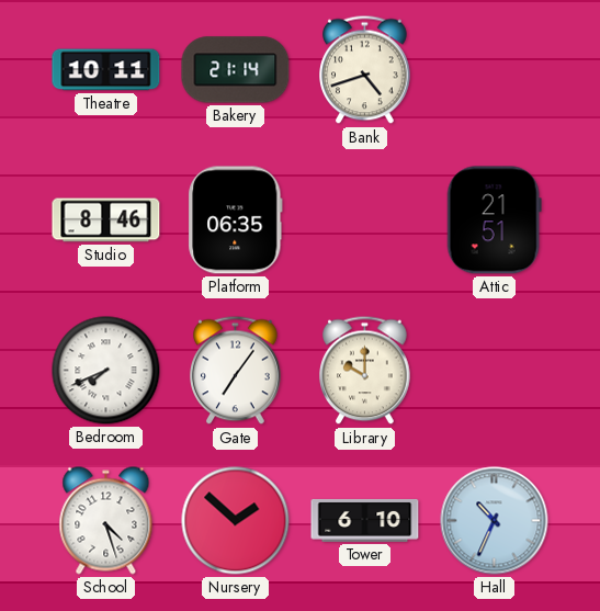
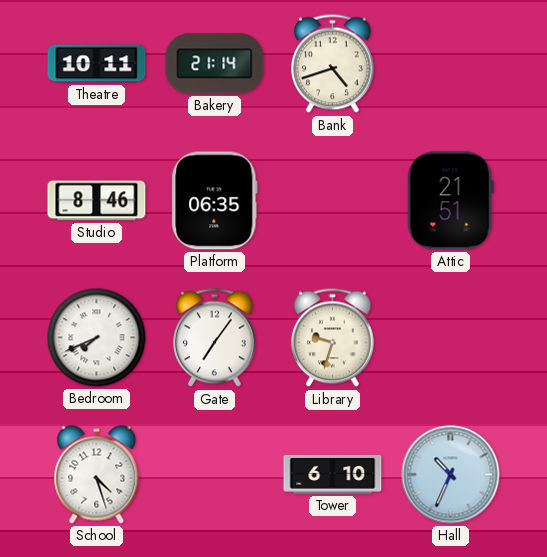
Library: 10:00 -> 9:33 (333, 338)
Nursery: 1:52 -> none (236, 521)
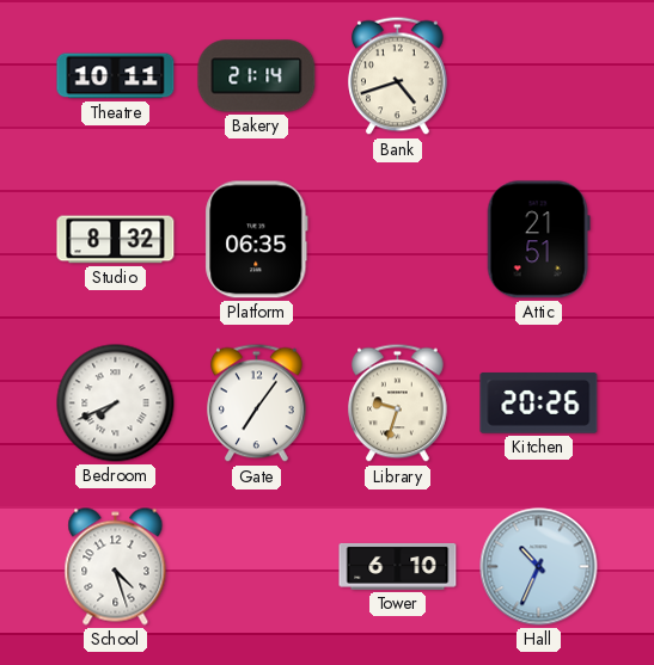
Studio: 8:46 -> 8:32 (116, 240)
Kitchen: none -> 20:26 (539, 404)
